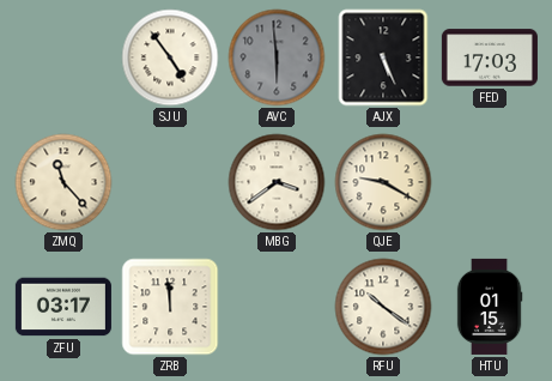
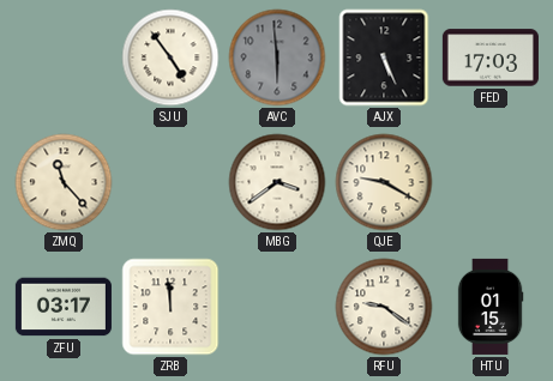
RFU: 10:21 -> 9:21 (384, 307)
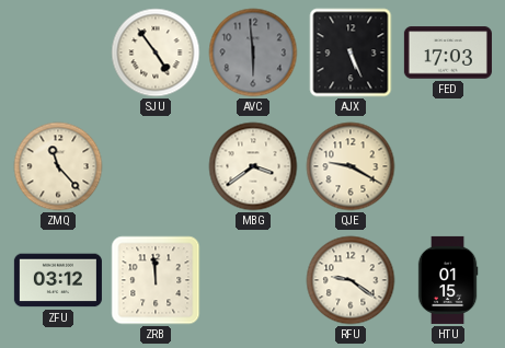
ZFU: 03:17 -> 03:12 (58, 280)
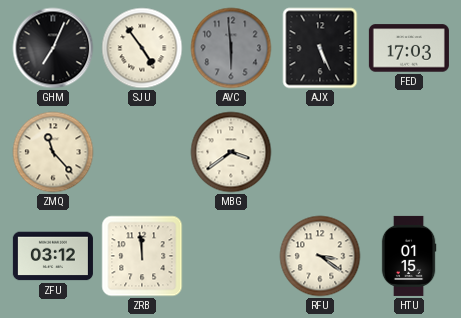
GHM: none -> 7:04 (53, 48)
QJE: 9:20 -> none (351, 166)
RFU: 9:21 -> 3:21 (320, 256)
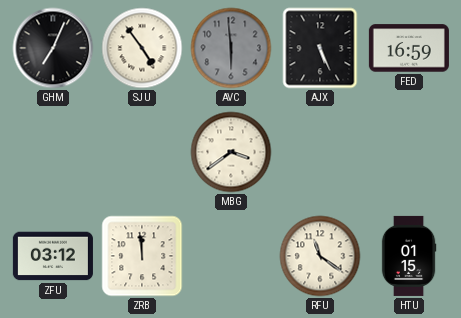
FED: 17:03 -> 16:59 (409, 48)
ZMQ: 11:23 -> none (53, 152)
RFU: 3:21 -> 11:21 (320, 256)
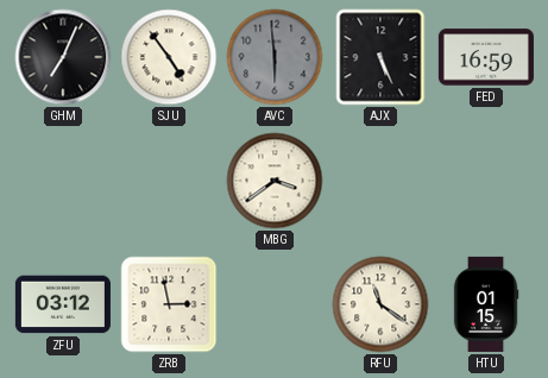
ZRB: 11:59 -> 2:58 (169, 304)
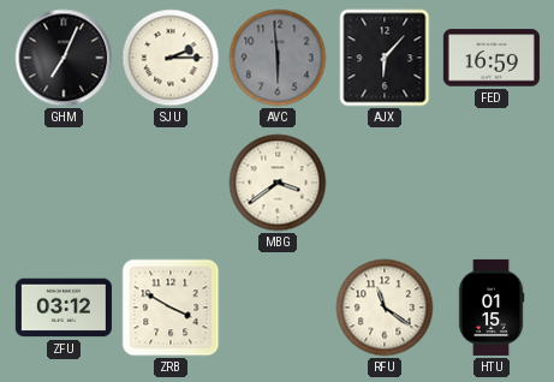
SJU: 4:54 -> 2:15 (171, 58)
AJX: 5:26 -> 6:07 (385, 58)
ZRB: 2:58 -> 3:50 (171, 308)
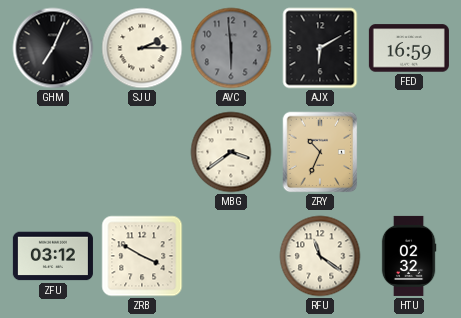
AJX: 6:07 -> 6:10 (320, 48)
ZRY: none -> 10:34 (320, 152)
HTU: 01:15 -> 02:32 (409, 256)
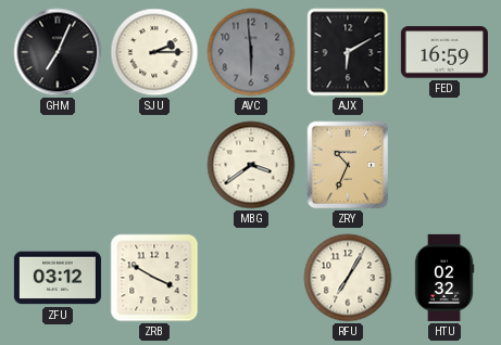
RFU: 11:21 -> 7:05 (348, 278)
